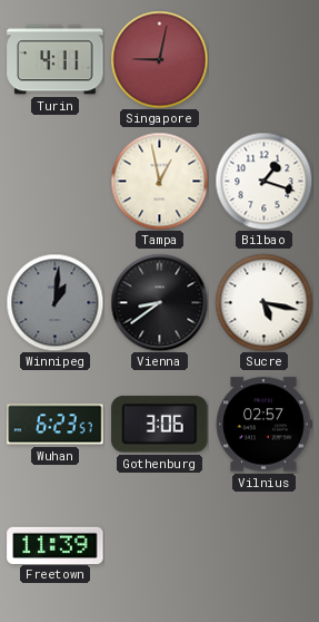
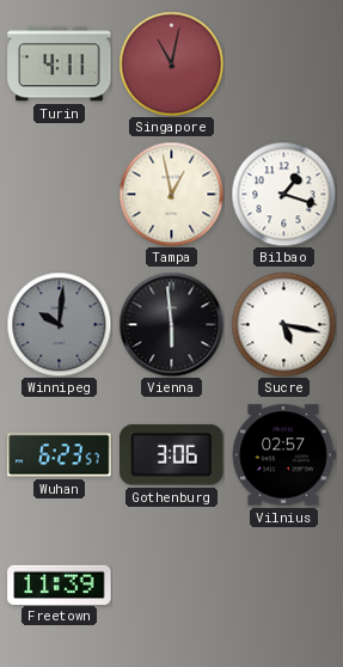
Singapore: 9:02 -> 11:02 (171, 63)
Winnipeg: 1:01 -> 10:01 (59, 324)
Vienna: 8:39 -> 5:59 (171, 324)
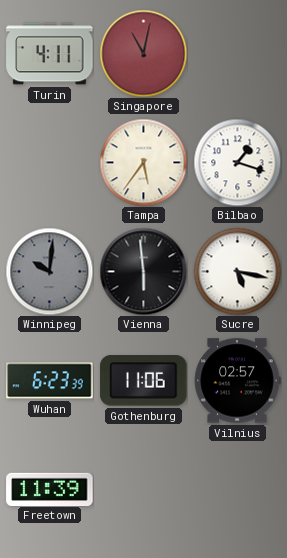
Tampa: 12:58 -> 5:36 (143, 162)
Wuhan: 6:23:57 -> 6:23:39 (50, 381)
Gothenburg: 3:06 -> 11:06 (144, 381)
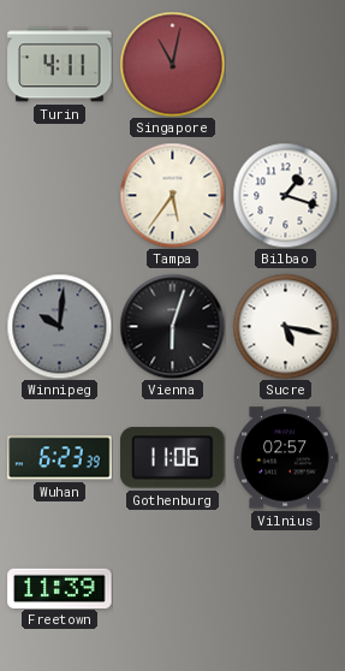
Vienna: 5:59 -> 6:03 (172, 326)
